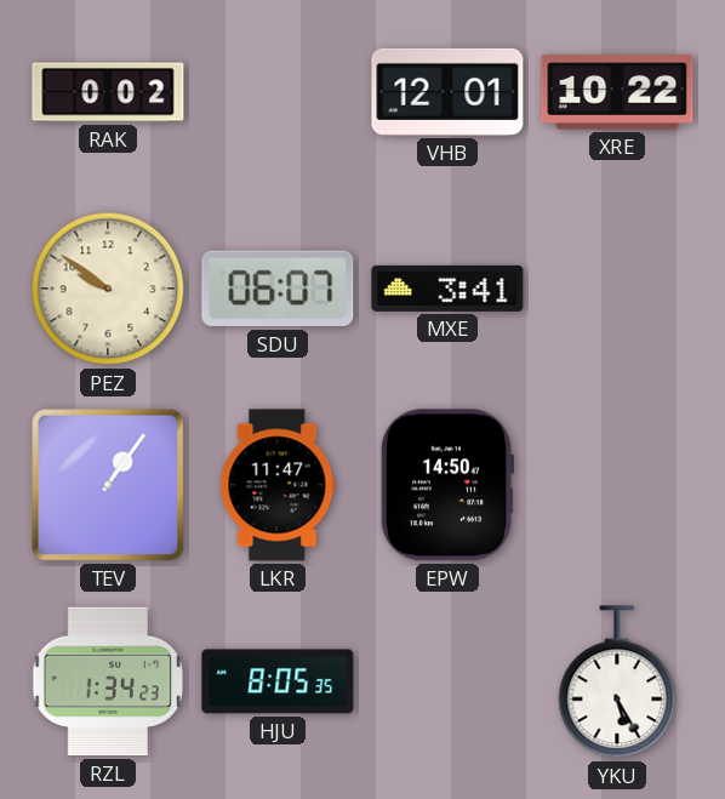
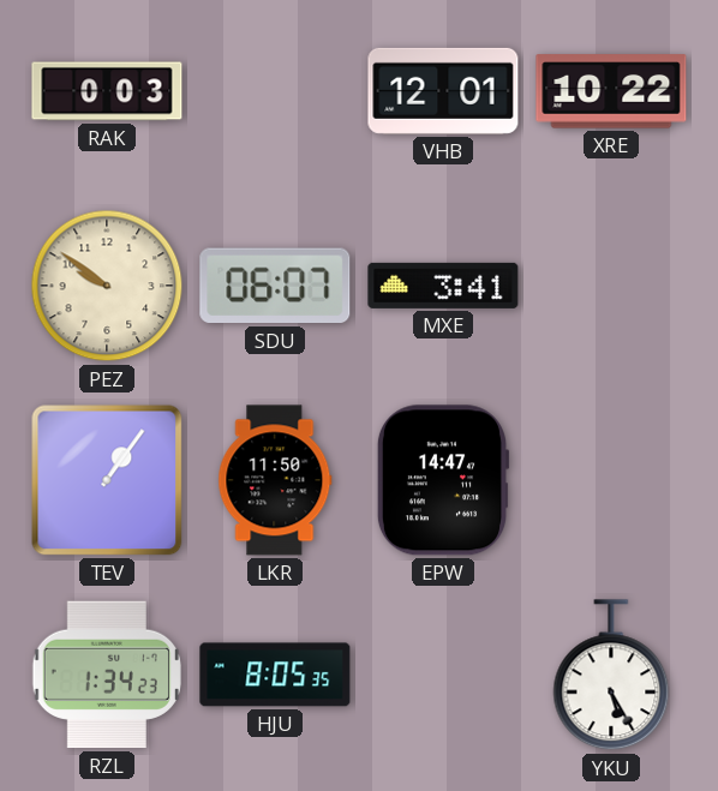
RAK: 0:02 -> 0:03 (107, 91)
LKR: 11:47 -> 11:50 (275, 480)
EPW: 14:50 -> 14:47 (443, 480)
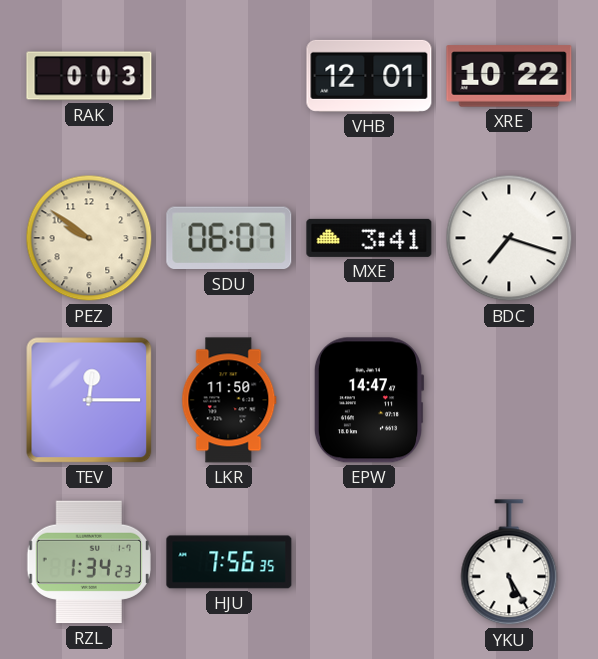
BDC: none -> 7:18 (509, 238)
TEV: 1:06 -> 12:15 (89, 400)
HJU: 8:05 -> 7:56 (229, 562)
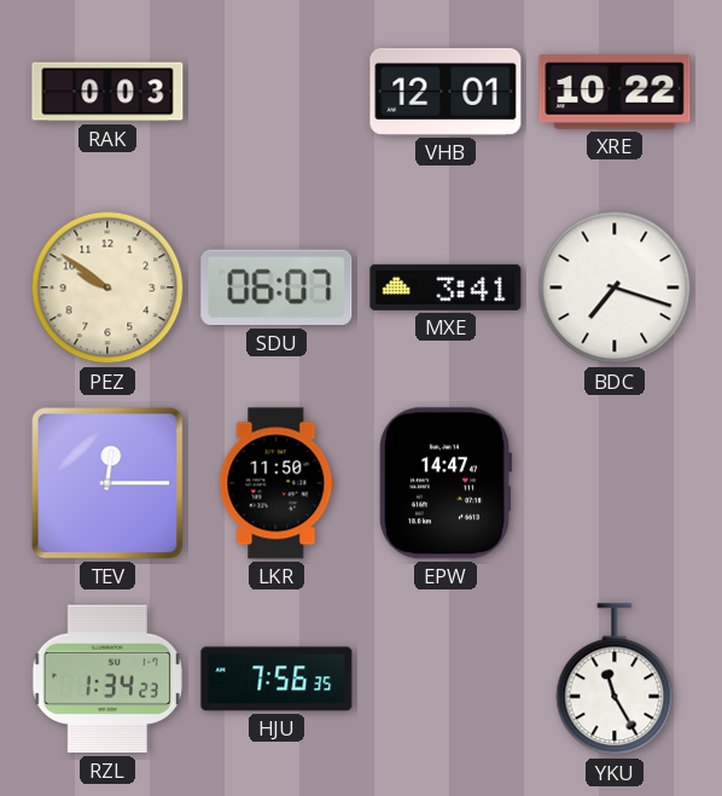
YKU: 5:25 -> 11:25 (615, 680)
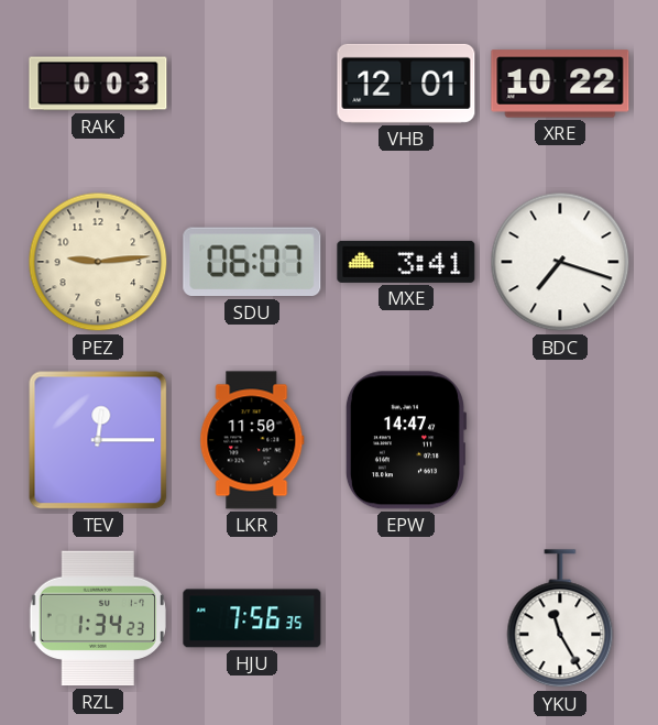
PEZ: 9:51 -> 9:14 (98, 262)
